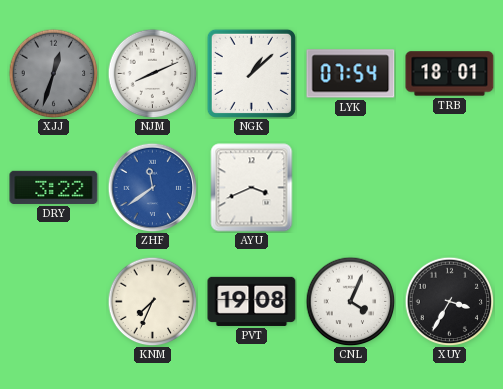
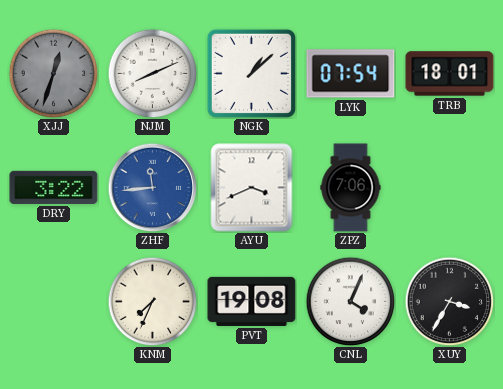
ZHF: 11:39 -> 11:44 (152, 187)
ZPZ: none -> 7:06 (351, 188)
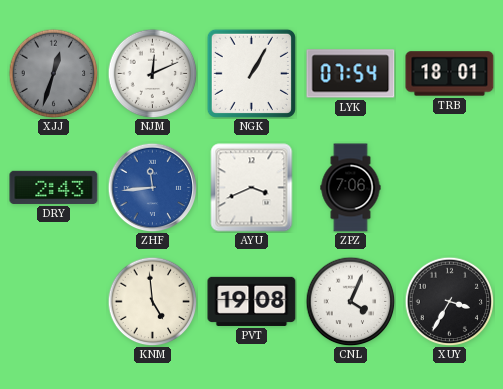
NJM: 8:11 -> 12:11 (152, 73)
NGK: 1:08 -> 1:05 (251, 73)
DRY: 3:22 -> 2:43 (54, 187)
KNM: 7:34 -> 4:59 (152, 301)
